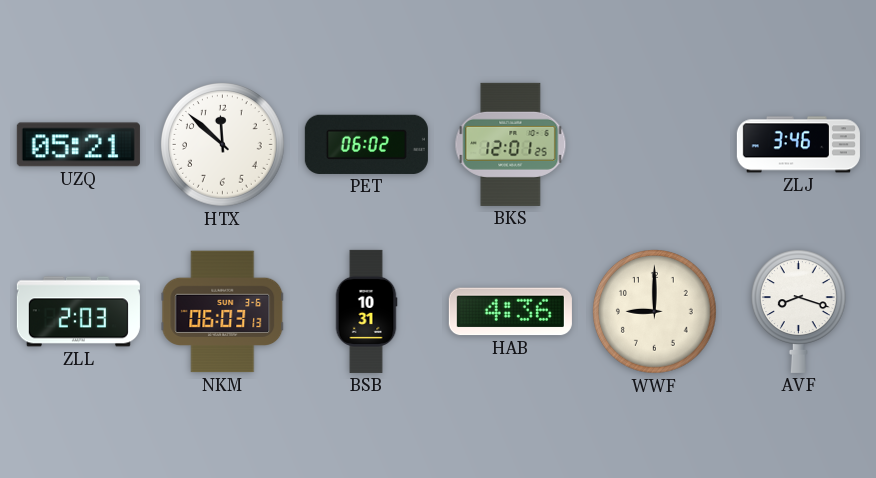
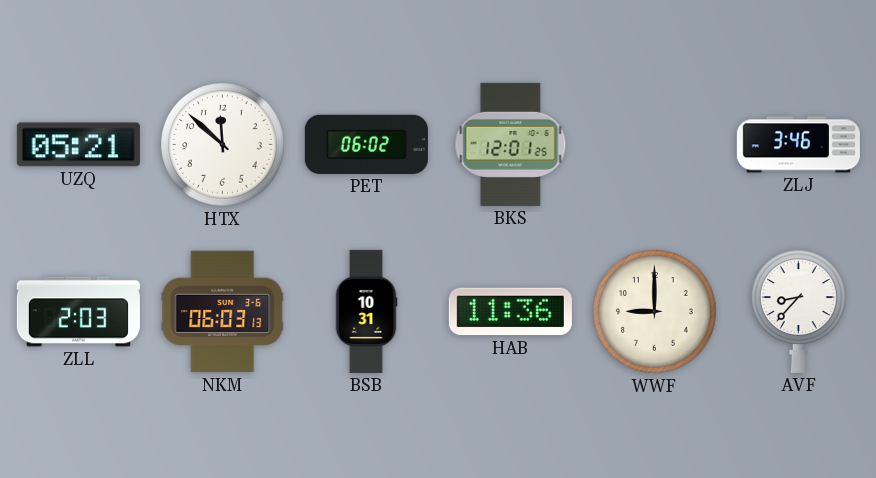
HAB: 4:36 -> 11:36 (510, 312)
AVF: 8:18 -> 8:37 (798, 311)
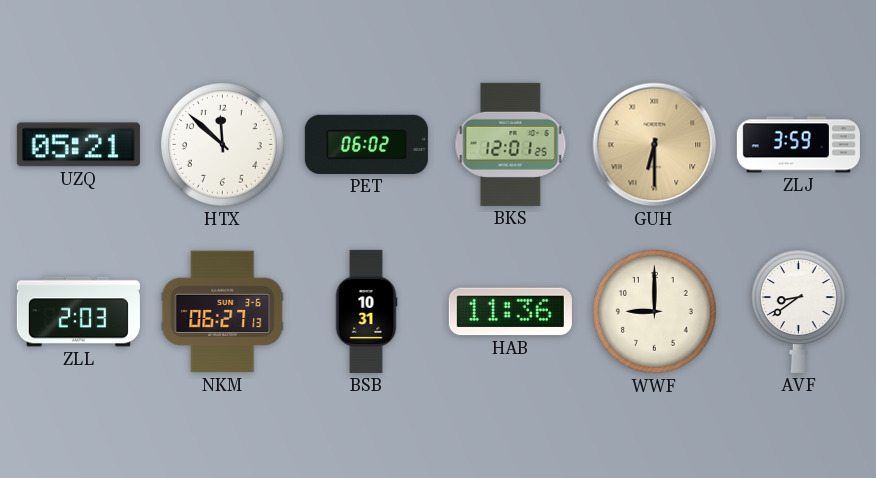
GUH: none -> 6:30 (655, 145)
ZLJ: 3:46 -> 3:59 (798, 145)
NKM: 06:03 -> 06:27 (223, 312)
AVF: 8:37 -> 8:39 (798, 311)
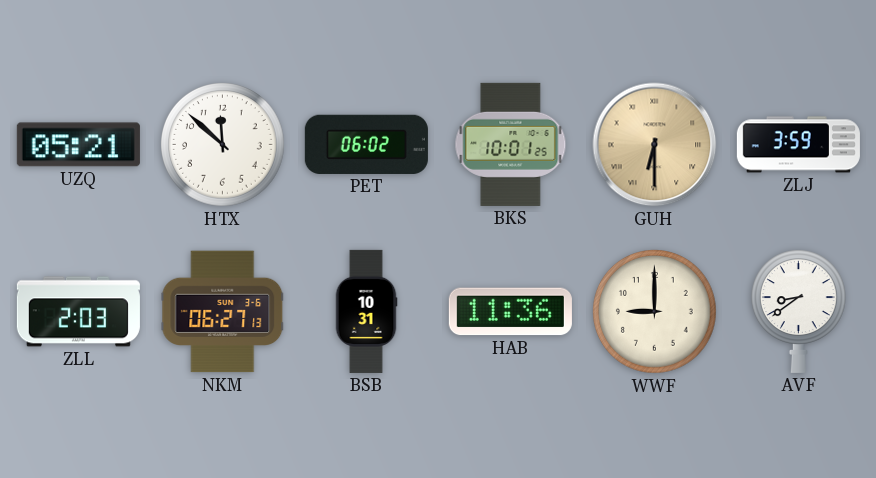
BKS: 12:01 -> 10:01 (511, 144)
